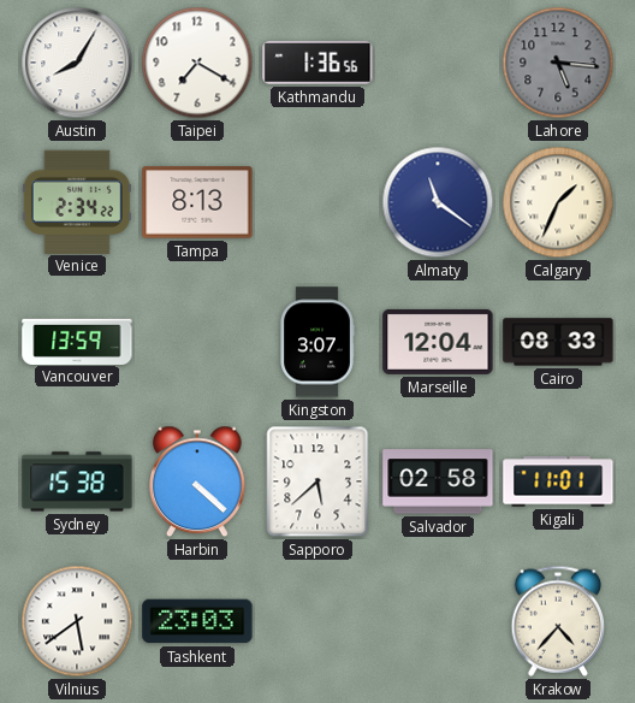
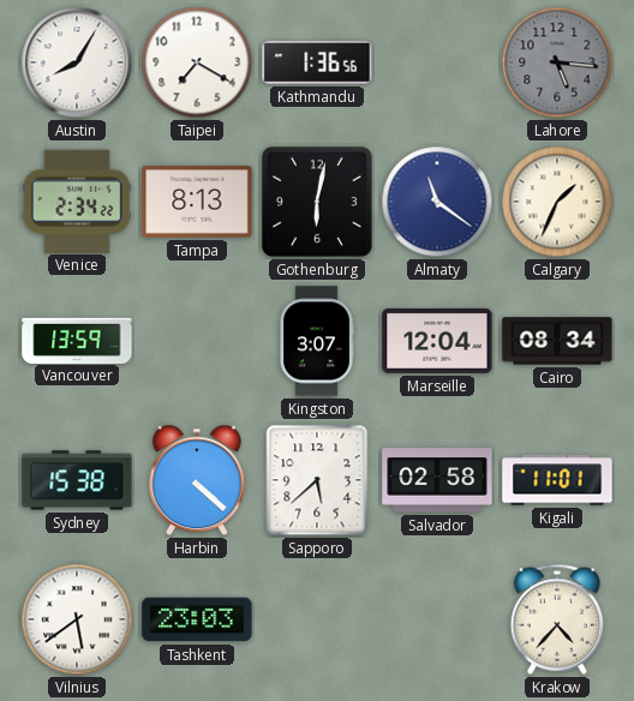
Gothenburg: none -> 6:02 (317, 202)
Cairo: 08:33 -> 08:34 (557, 341)
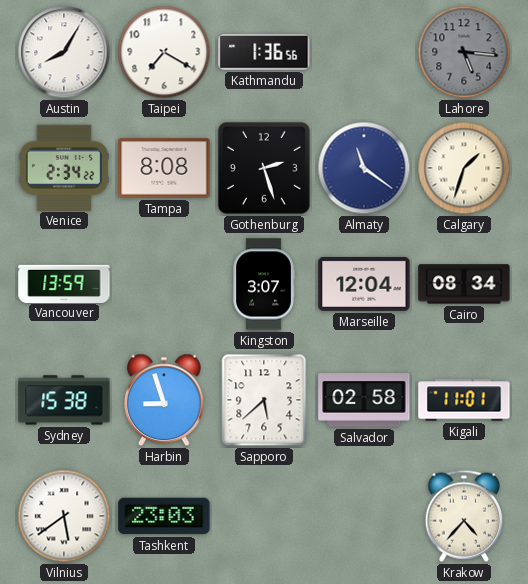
Tampa: 8:13 -> 8:08 (164, 168)
Gothenburg: 6:02 -> 2:27 (264, 168)
Calgary: 1:34 -> 1:33 (464, 168)
Harbin: 4:22 -> 8:57 (165, 400)
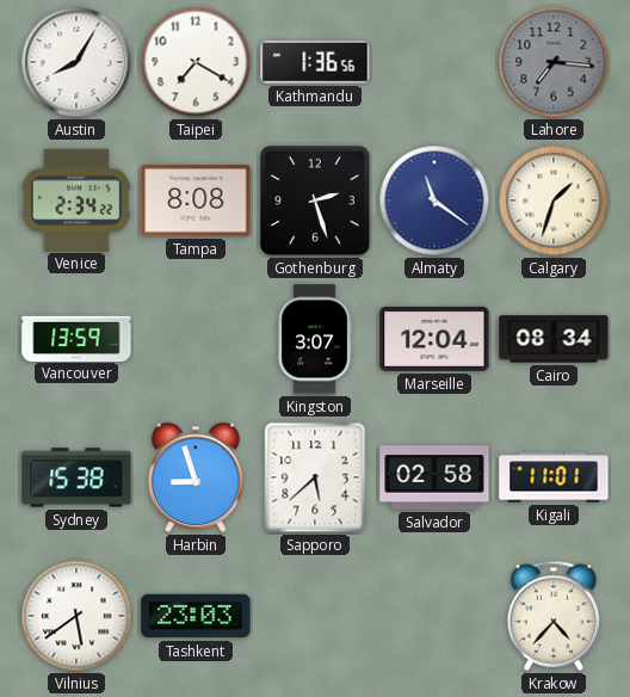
Lahore: 5:16 -> 7:16 (554, 62)
